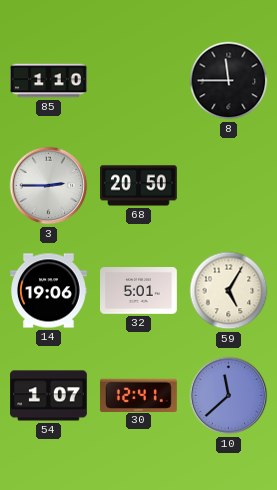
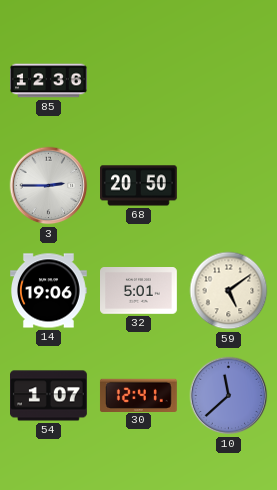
85: 1:10 -> 12:36 (49, 81)
8: 11:45 -> none (229, 81)
59: 5:05 -> 5:09 (229, 291)
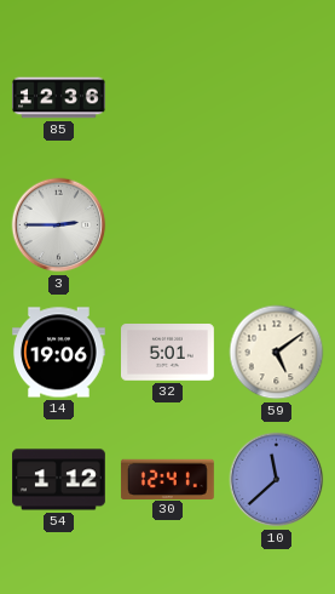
68: 20:50 -> none (139, 186)
54: 1:07 -> 1:12 (59, 480)
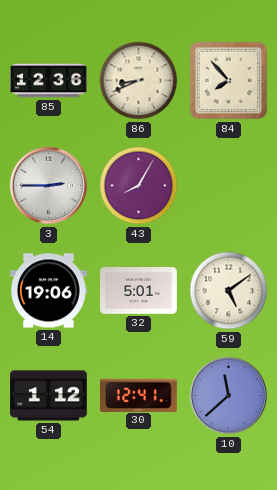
86: none -> 8:41 (139, 81)
84: none -> 7:53 (229, 81)
43: none -> 8:05 (139, 186)
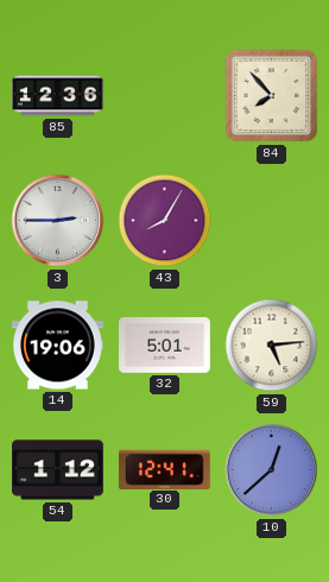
86: 8:41 -> none (139, 81)
59: 5:09 -> 5:14 (272, 346)
10: 11:38 -> 12:38 (272, 470)
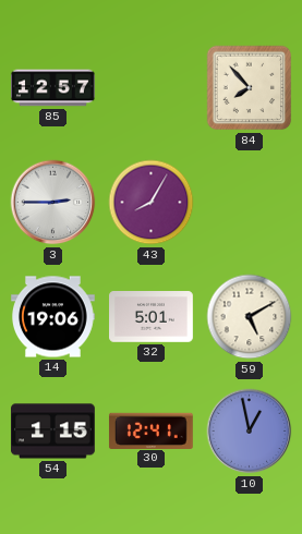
85: 12:36 -> 12:57 (53, 88)
59: 5:14 -> 5:10 (250, 317)
54: 1:12 -> 1:15 (53, 432)
10: 12:38 -> 12:58 (250, 432)
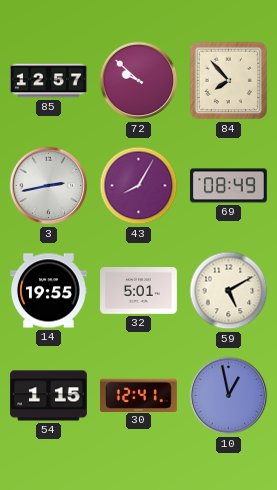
72: none -> 9:52 (139, 81)
3: 2:45 -> 2:43 (49, 186)
69: none -> 08:49 (229, 186)
14: 19:06 -> 19:55 (49, 291)
